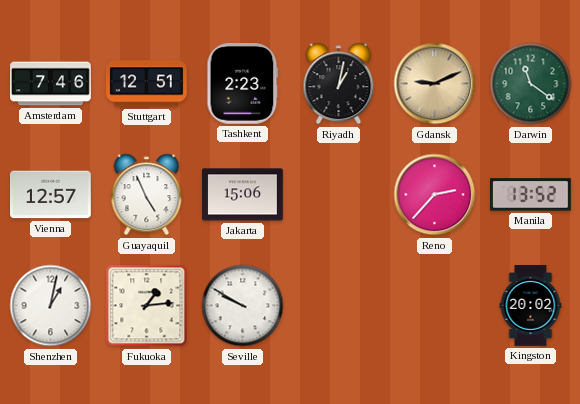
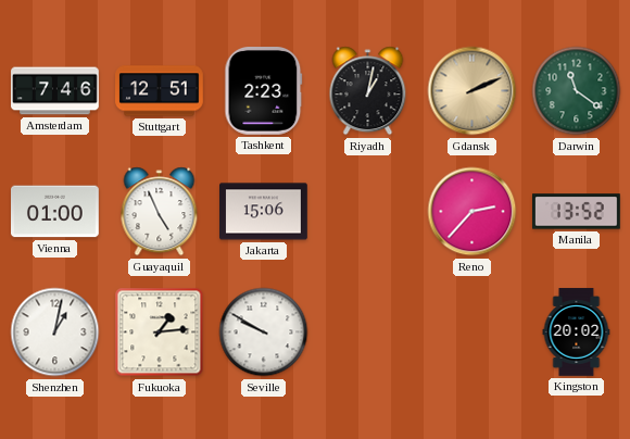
Gdansk: 9:11 -> 2:11 (472, 91)
Vienna: 12:57 -> 01:00 (55, 212)
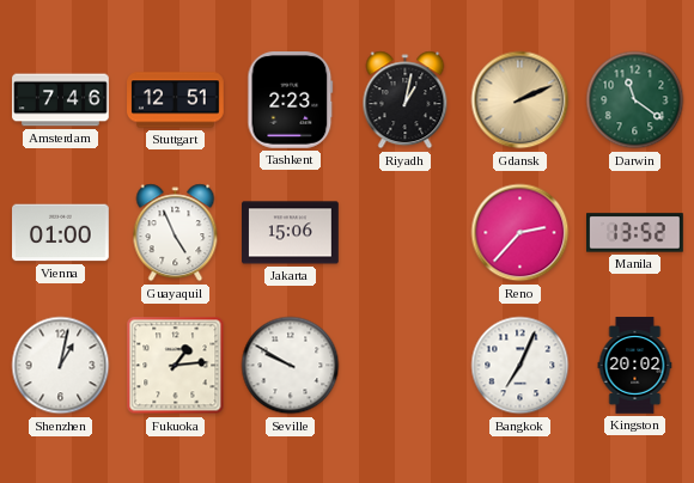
Bangkok: none -> 7:04 (520, 366)
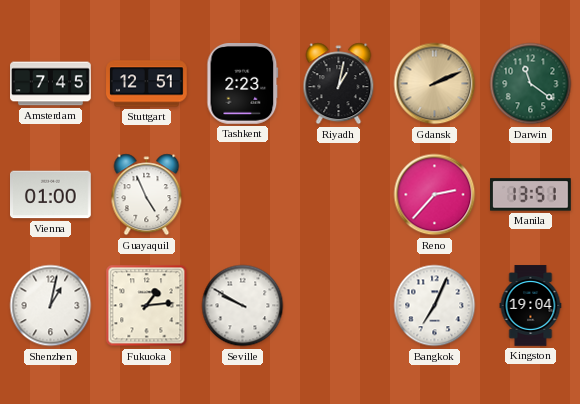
Amsterdam: 7:46 -> 7:45 (51, 84)
Jakarta: 15:06 -> none (291, 233)
Manila: 13:52 -> 13:51 (531, 195)
Kingston: 20:02 -> 19:04 (531, 306)
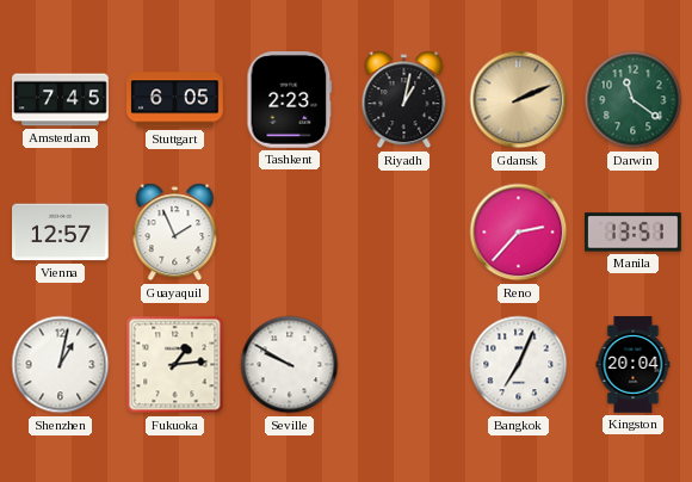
Stuttgart: 12:51 -> 6:05 (175, 100)
Vienna: 01:00 -> 12:57 (61, 233)
Guayaquil: 4:56 -> 1:56 (175, 233)
Kingston: 19:04 -> 20:04 (634, 365)
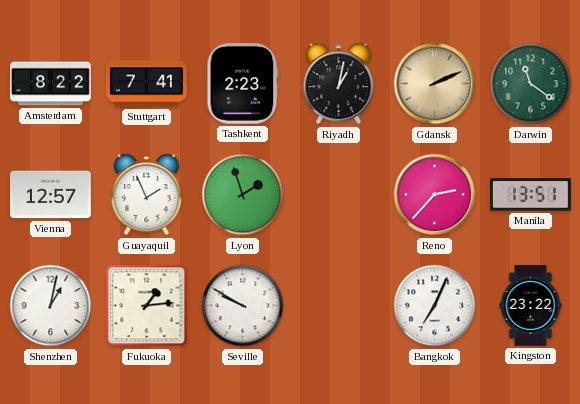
Amsterdam: 7:45 -> 8:22 (51, 84)
Stuttgart: 6:05 -> 7:41 (147, 84)
Lyon: none -> 1:57 (243, 195)
Kingston: 20:04 -> 23:22 (531, 306)
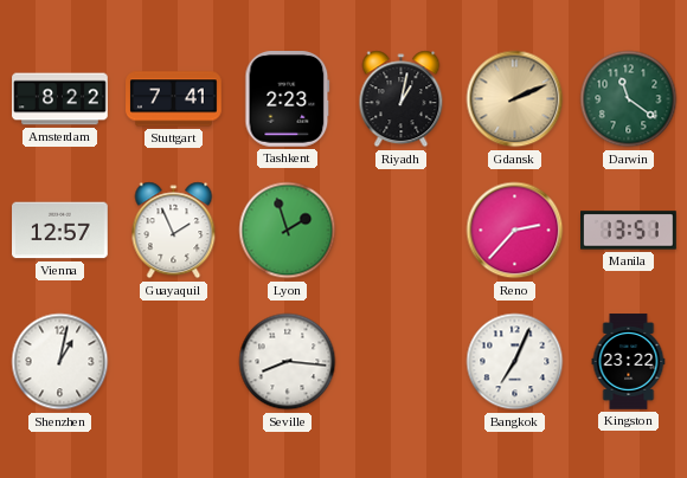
Fukuoka: 1:14 -> none (147, 306)
Seville: 9:50 -> 8:16 (288, 362)
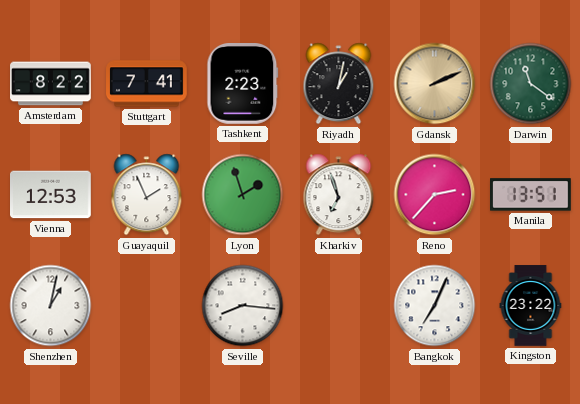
Vienna: 12:57 -> 12:53 (51, 195)
Kharkiv: none -> 6:57 (339, 195)
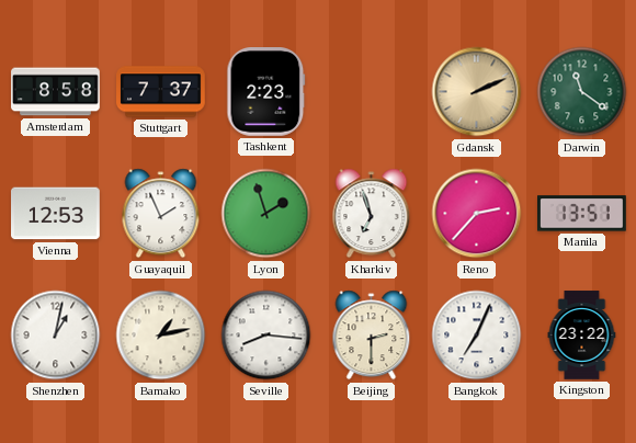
Amsterdam: 8:22 -> 8:58 (56, 92)
Stuttgart: 7:41 -> 7:37 (161, 92)
Riyadh: 1:02 -> none (339, 84)
Bamako: none -> 1:13 (161, 336)
Beijing: none -> 2:30 (372, 336)
